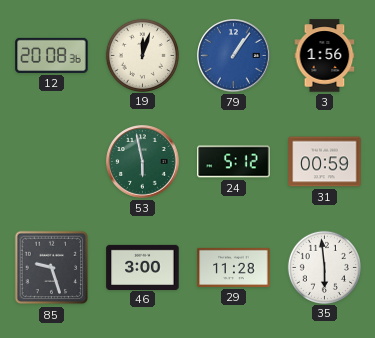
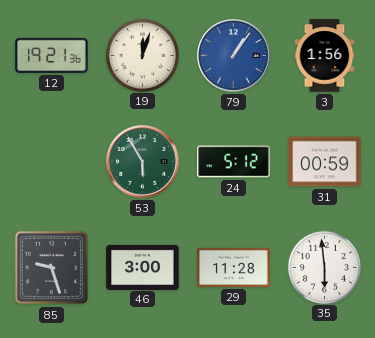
12: 20:08 -> 19:21 (52, 55)
53: 5:58 -> 5:55 (143, 162)
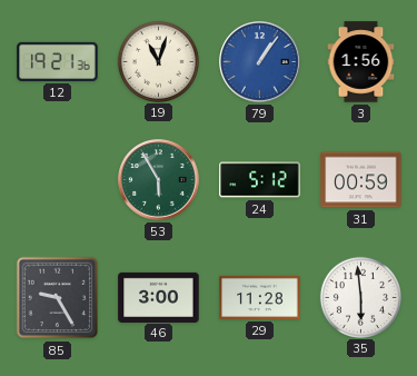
19: 12:03 -> 11:03 (158, 61)
85: 9:27 -> 9:25 (58, 298)
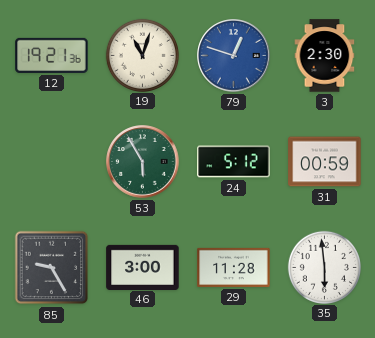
79: 1:06 -> 12:48 (234, 56)
3: 1:56 -> 2:30 (325, 56)
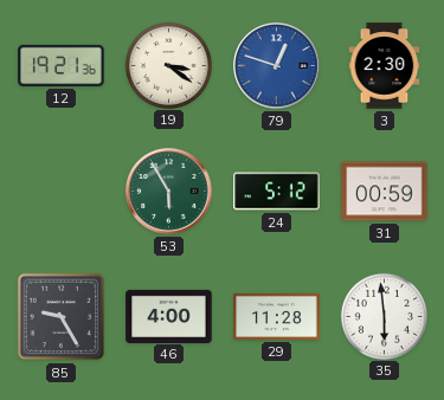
19: 11:03 -> 3:21 (168, 65)
46: 3:00 -> 4:00 (169, 316)
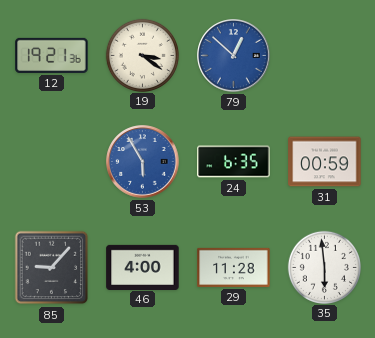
79: 12:48 -> 12:52 (234, 56)
3: 2:30 -> none (385, 66)
53 dial: green -> blue (143, 162)
24: 5:12 -> 6:35 (234, 162)
85: 9:25 -> 9:07 (52, 268)
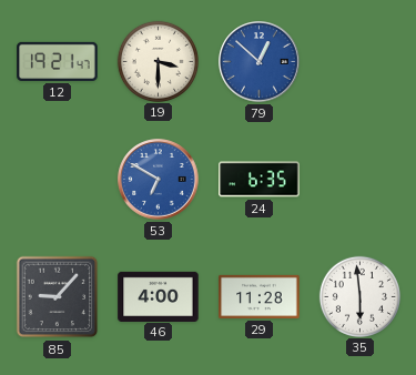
12: 19:21:36 -> 19:21:47 (58, 61)
19: 3:21 -> 3:30 (158, 61)
53: 5:55 -> 6:50 (159, 180)
31: 00:59 -> none (325, 162)
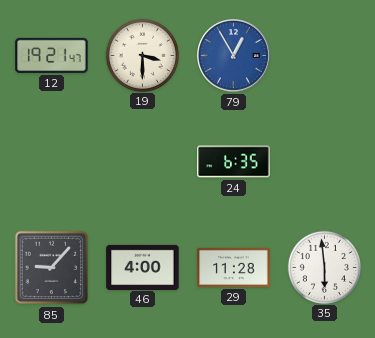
79: 12:52 -> 12:55 (234, 56)
53: 6:50 -> none (159, 180)
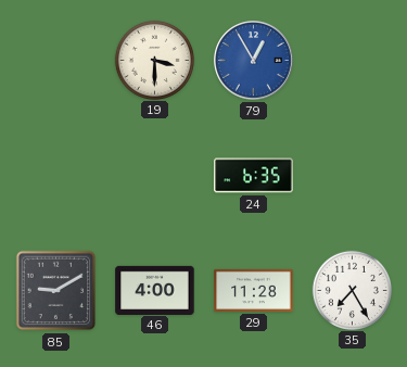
12: 19:21 -> none (52, 55)
85: 9:07 -> 9:10 (56, 291)
35: 5:59 -> 7:25 (352, 290)
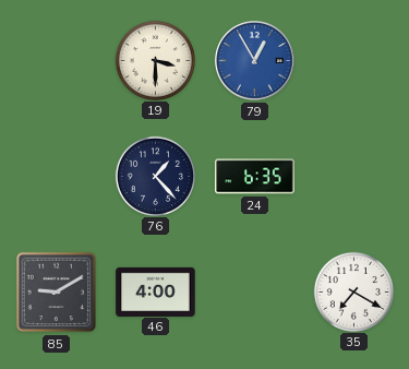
76: none -> 1:23 (155, 176)
29: 11:28 -> none (254, 290)
35: 7:25 -> 7:20 (353, 291)
